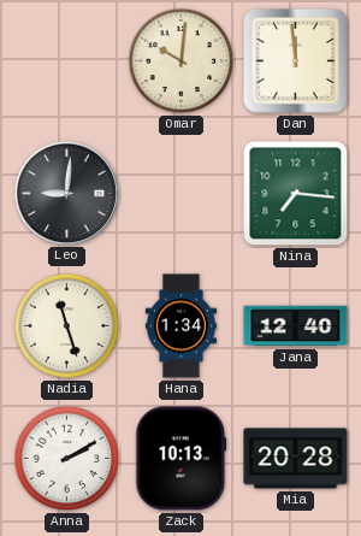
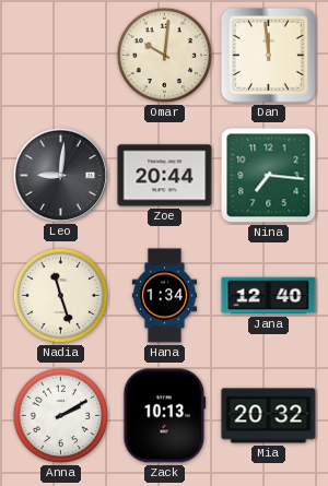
Zoe: none -> 20:44 (165, 176)
Mia: 20:28 -> 20:32 (269, 416)
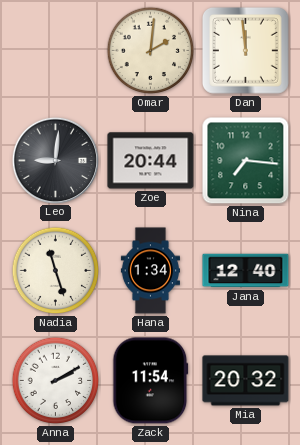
Omar: 10:01 -> 2:01 (151, 51)
Zack: 10:13 -> 11:54 (151, 381)
